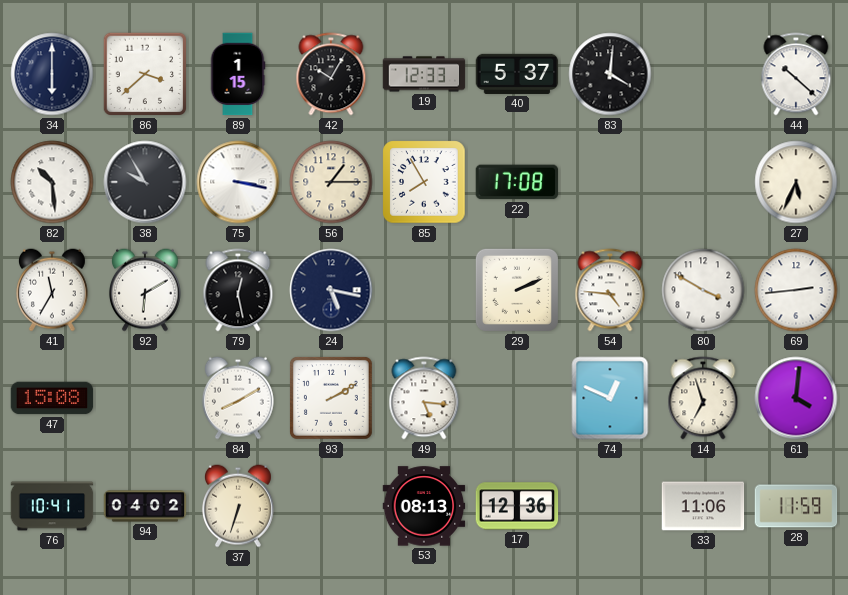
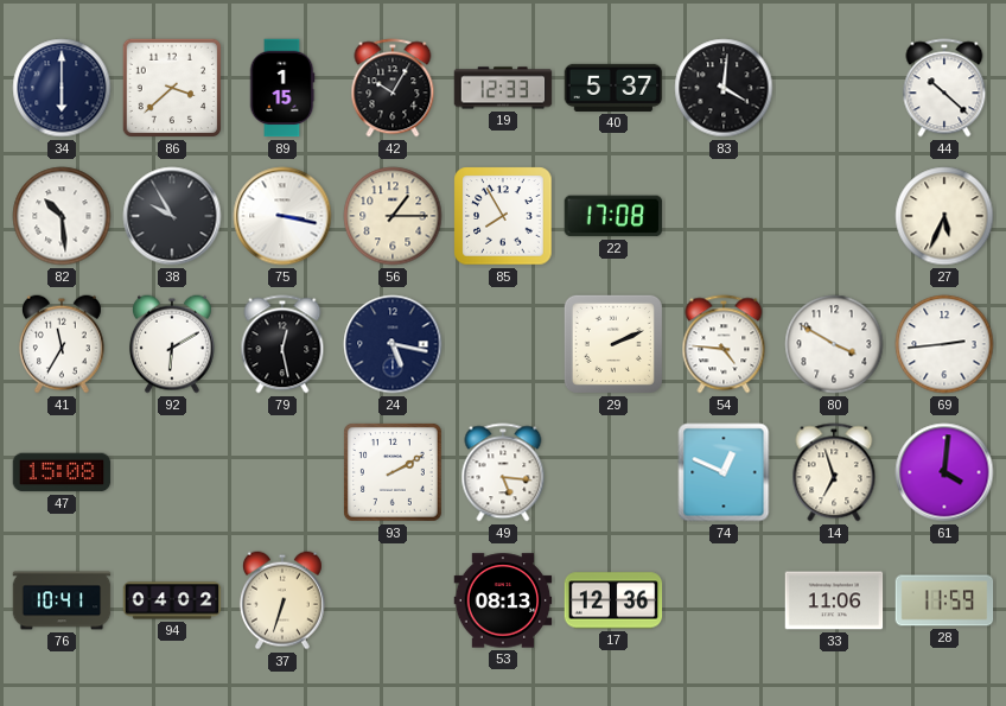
84: 8:10 -> none (238, 398)
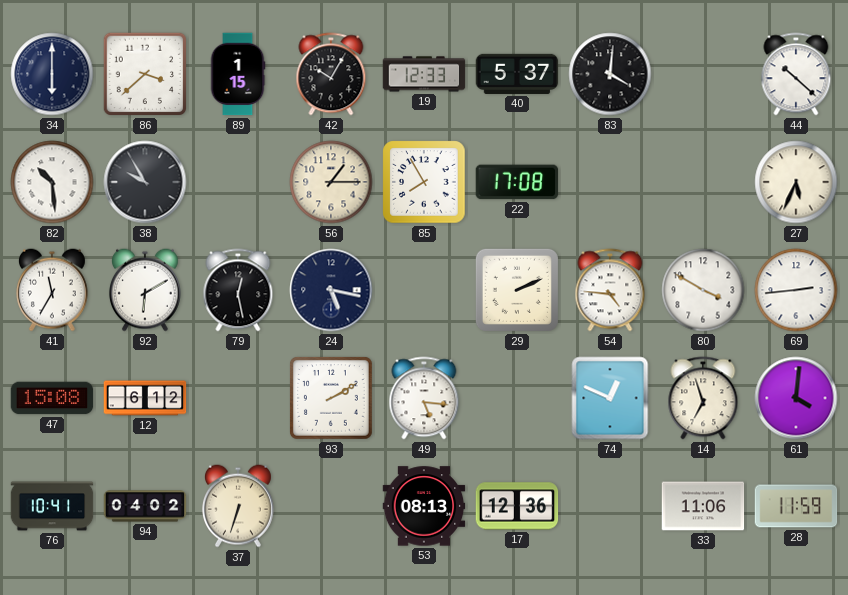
75: 3:17 -> none (282, 216)
12: none -> 6:12 (145, 398)
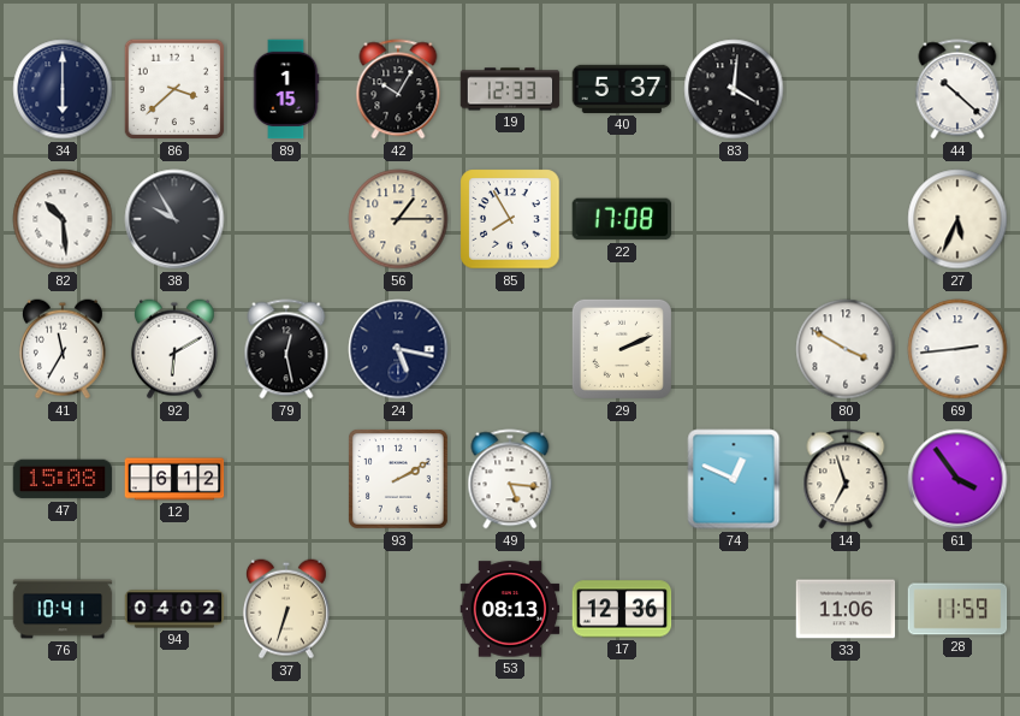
54: 4:46 -> none (610, 290)
61: 4:01 -> 3:54 (957, 479)
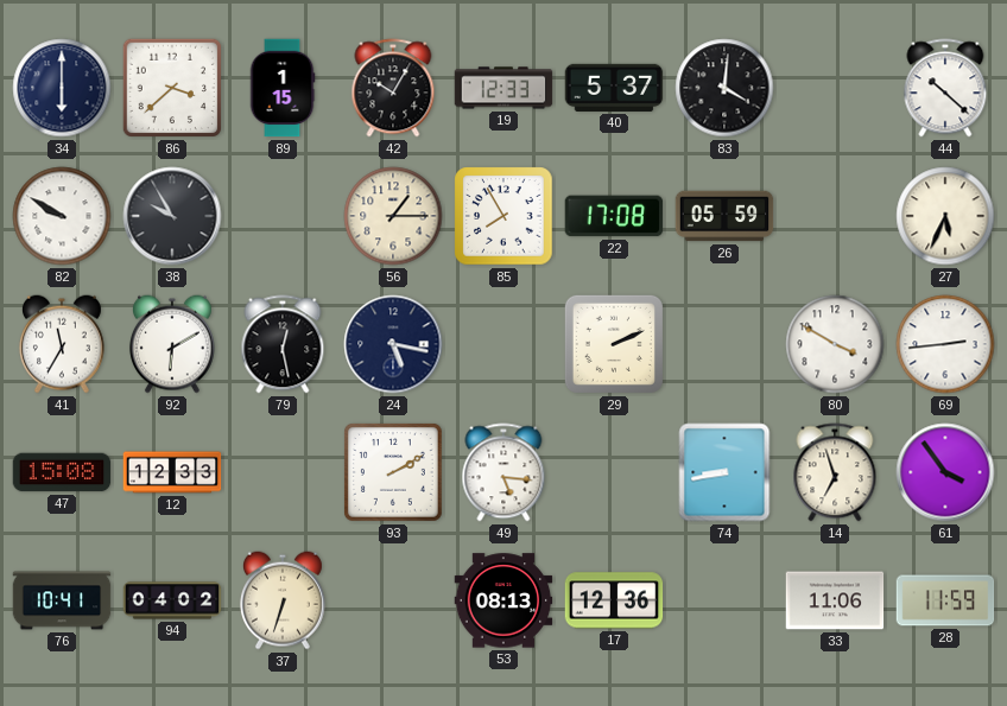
82: 10:29 -> 9:50 (62, 216)
26: none -> 05:59 (724, 216)
12: 6:12 -> 12:33 (172, 472)
74: 12:49 -> 8:43 (724, 472)
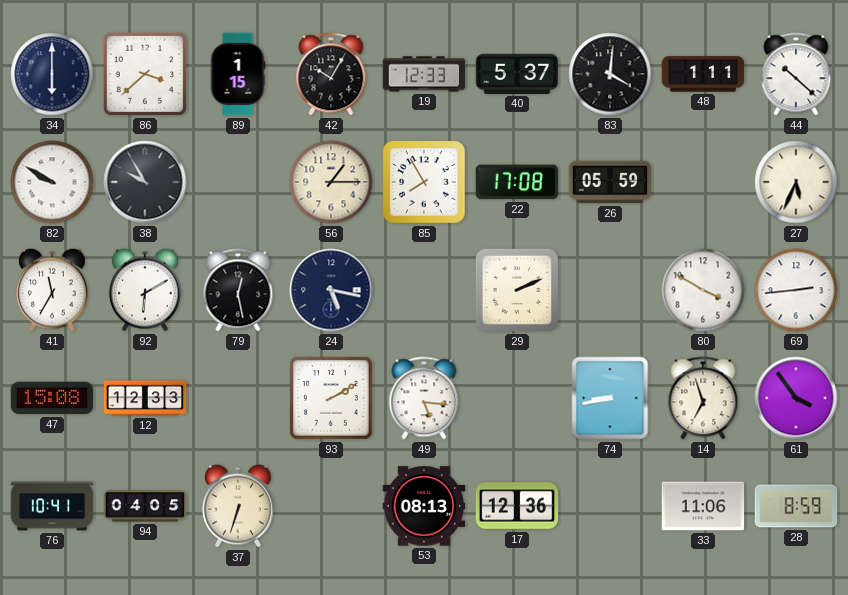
48: none -> 1:11 (703, 74)
94: 04:02 -> 04:05 (145, 506)
28: 11:59 -> 8:59 (796, 506)
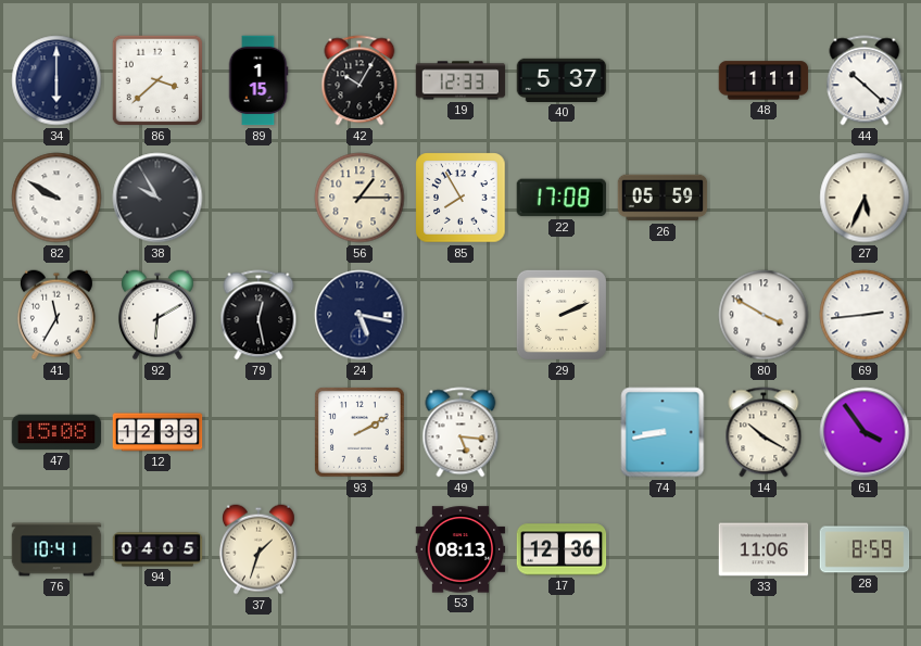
83: 4:01 -> none (610, 74)
14: 6:57 -> 10:20 (764, 432)
37: 6:33 -> 1:33 (258, 549)
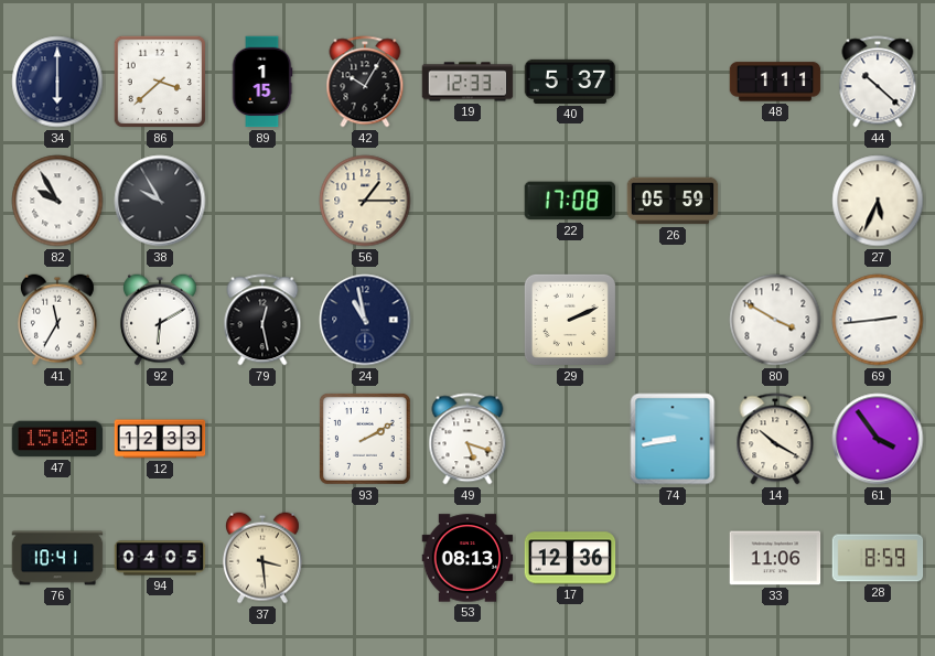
82: 9:50 -> 9:55 (57, 201)
85: 7:55 -> none (460, 198)
24: 5:17 -> 10:58 (365, 320)
49: 5:16 -> 5:18 (467, 439)
37: 1:33 -> 3:29 (262, 558)
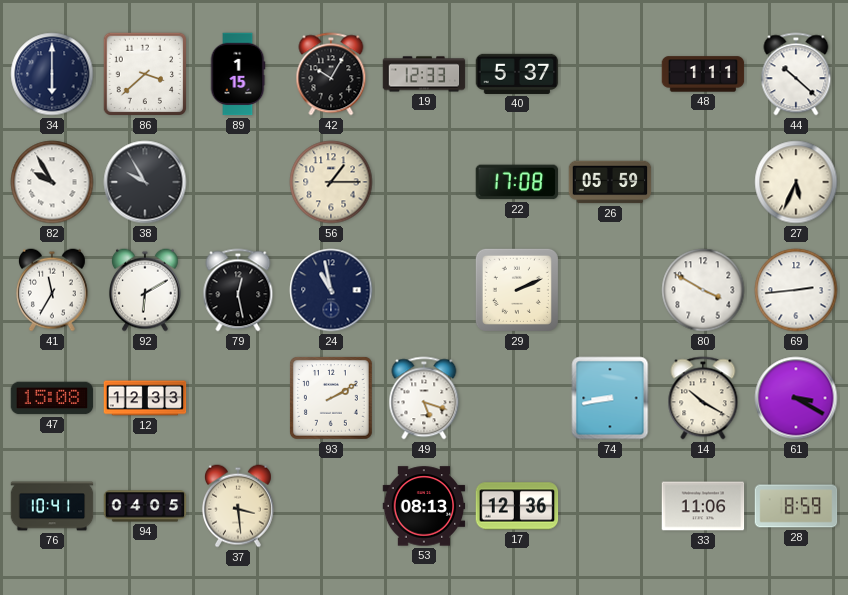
61: 3:54 -> 3:20 (796, 398)
